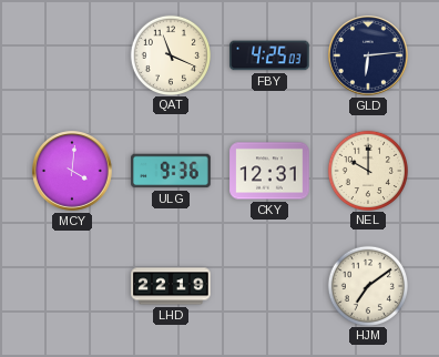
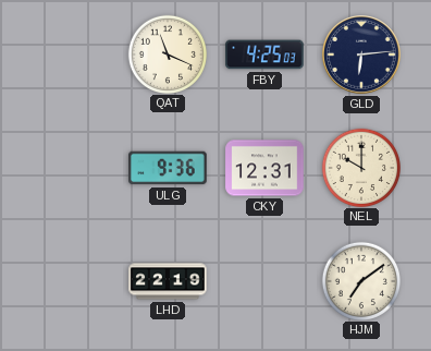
MCY: 4:01 -> none (72, 171)
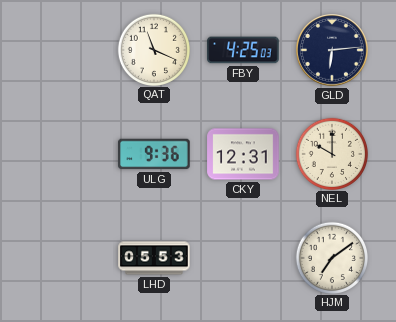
LHD: 22:19 -> 05:53 (154, 258)
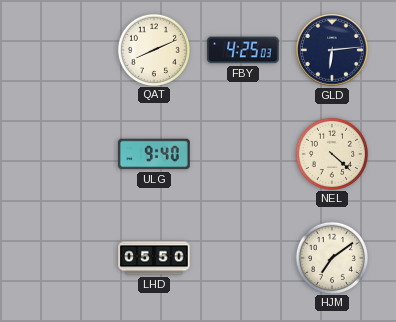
QAT: 11:19 -> 8:11 (153, 49)
ULG: 9:36 -> 9:40 (154, 154)
CKY: 12:31 -> none (243, 154)
NEL: 10:00 -> 4:22 (331, 153)
LHD: 05:53 -> 05:50 (154, 258)
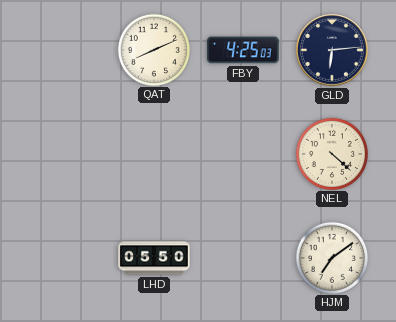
ULG: 9:40 -> none (154, 154)
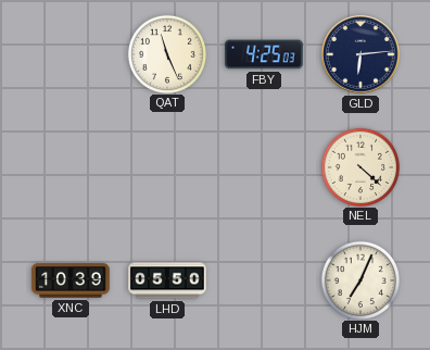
QAT: 8:11 -> 11:26 (166, 53)
XNC: none -> 10:39 (71, 280)
HJM: 7:09 -> 7:04 (359, 279)
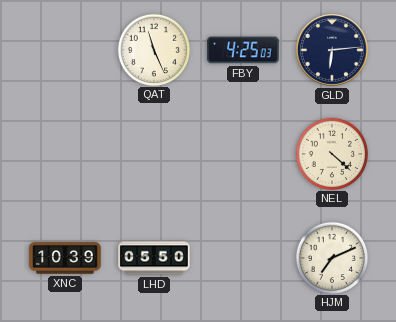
HJM: 7:04 -> 7:11 (331, 257)
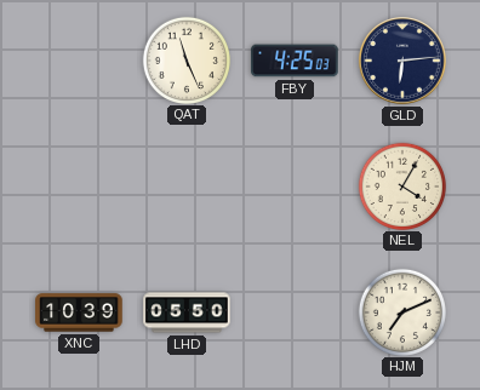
NEL: 4:22 -> 4:05 (401, 185)
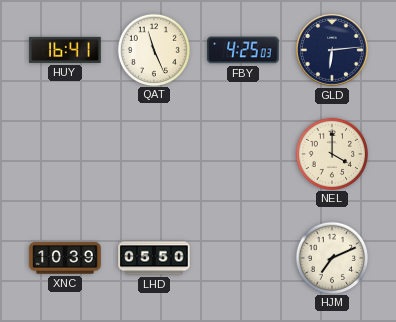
HUY: none -> 16:41 (65, 50)
NEL: 4:05 -> 4:00 (331, 153)
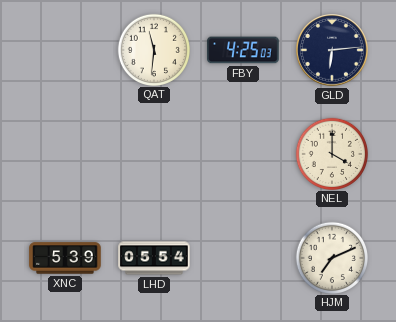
HUY: 16:41 -> none (65, 50)
QAT: 11:26 -> 11:31 (153, 49)
XNC: 10:39 -> 5:39 (65, 258)
LHD: 05:50 -> 05:54 (154, 258)
